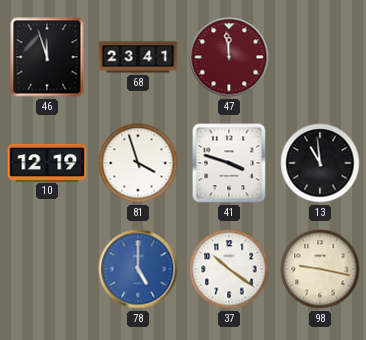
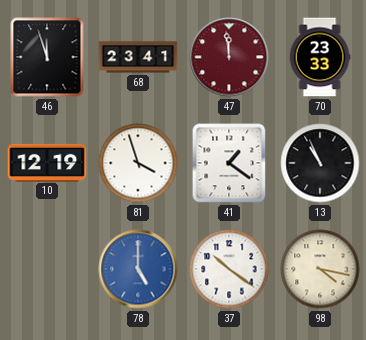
70: none -> 23:33 (320, 57)
41: 3:48 -> 1:21 (229, 163)
13: 10:59 -> 10:56 (320, 163)
98: 9:17 -> 4:17 (320, 269)
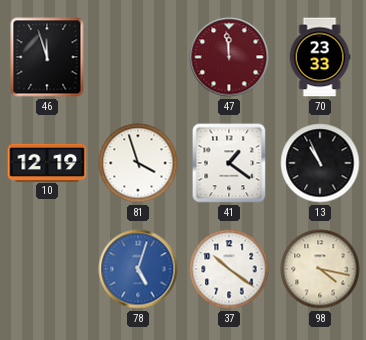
68: 23:41 -> none (138, 57)
78: 5:00 -> 5:03 (138, 269)
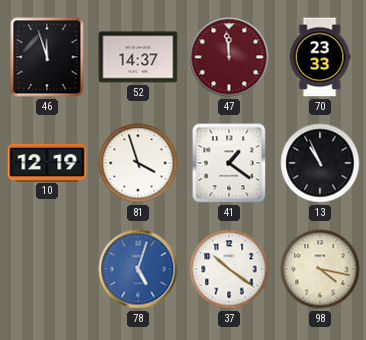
52: none -> 14:37 (138, 57)
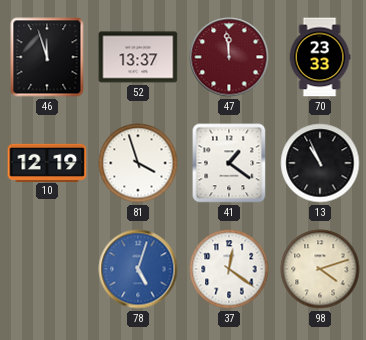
52: 14:37 -> 13:37 (138, 57)
37: 10:21 -> 12:21 (229, 269)
98: 4:17 -> 4:12 (320, 269)
